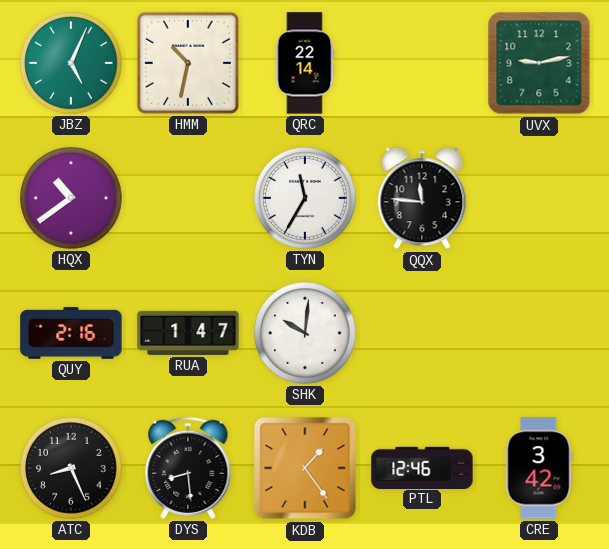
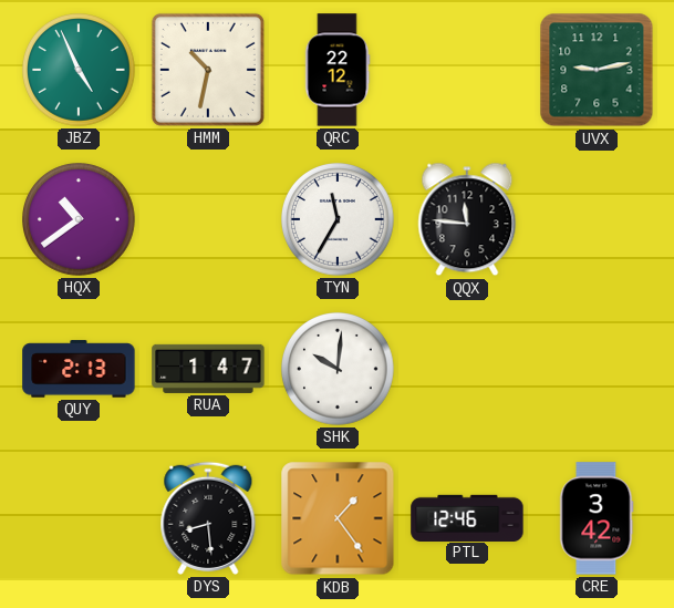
JBZ: 5:04 -> 4:56 (80, 71)
QRC: 22:14 -> 22:12 (338, 70)
QUY: 2:16 -> 2:13 (79, 369)
ATC: 8:26 -> none (72, 469)
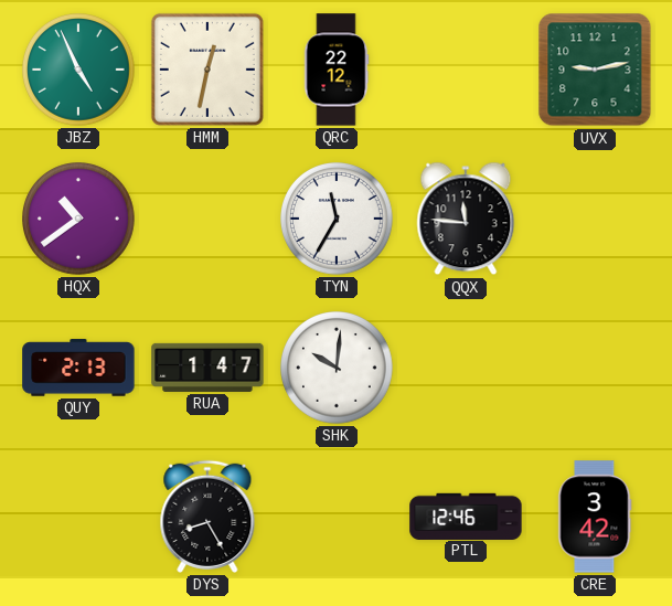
HMM: 10:32 -> 12:32 (207, 70)
DYS: 8:29 -> 8:25 (207, 517)
KDB: 1:24 -> none (338, 518)
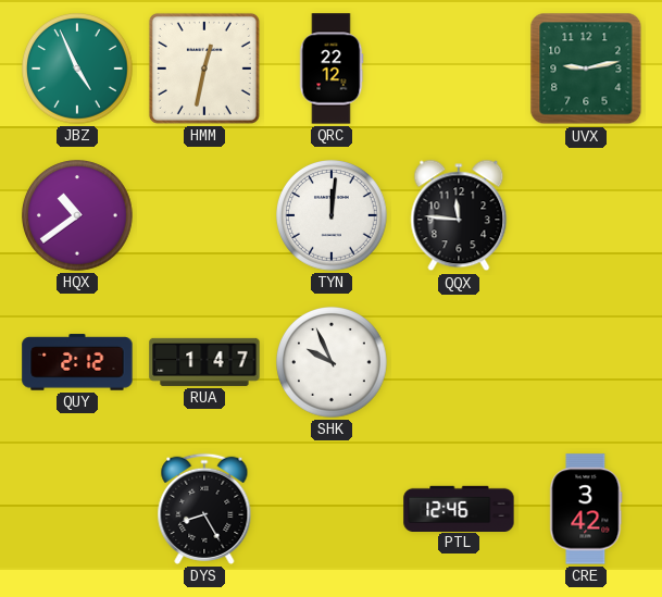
TYN: 11:35 -> 12:01 (333, 216)
QUY: 2:13 -> 2:12 (77, 362)
SHK: 10:01 -> 9:56 (333, 363)
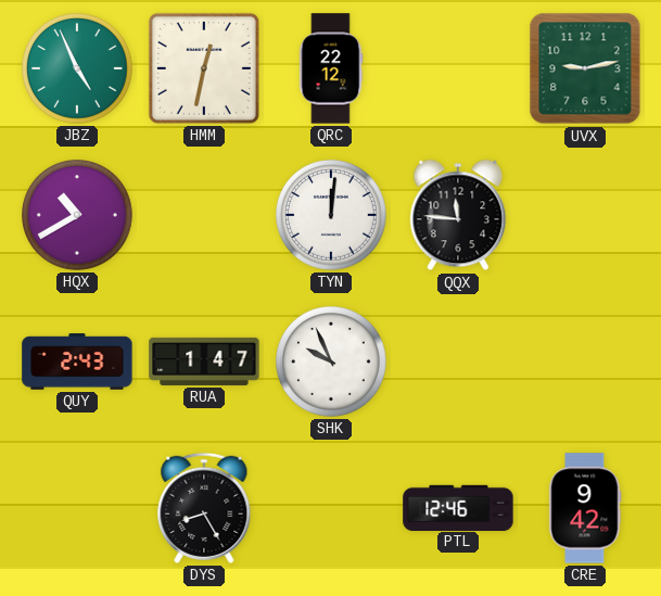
HQX: 10:39 -> 10:40 (78, 216)
QUY: 2:12 -> 2:43 (77, 362)
CRE: 3:42 -> 9:42 (585, 508)
